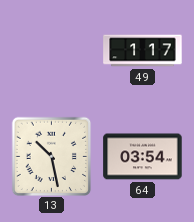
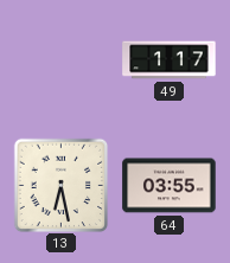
13: 10:28 -> 6:28 (60, 185)
64: 03:54 -> 03:55 (170, 186)
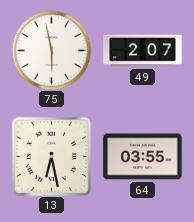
75: none -> 5:58 (51, 50)
49: 1:17 -> 2:07 (143, 51)
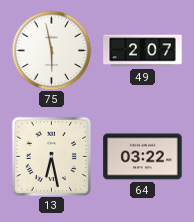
64: 03:55 -> 03:22 (143, 157)
